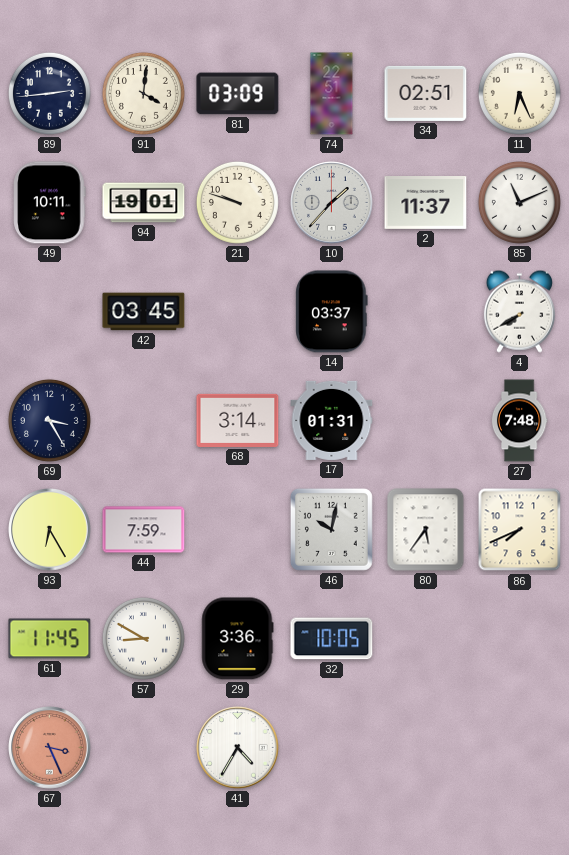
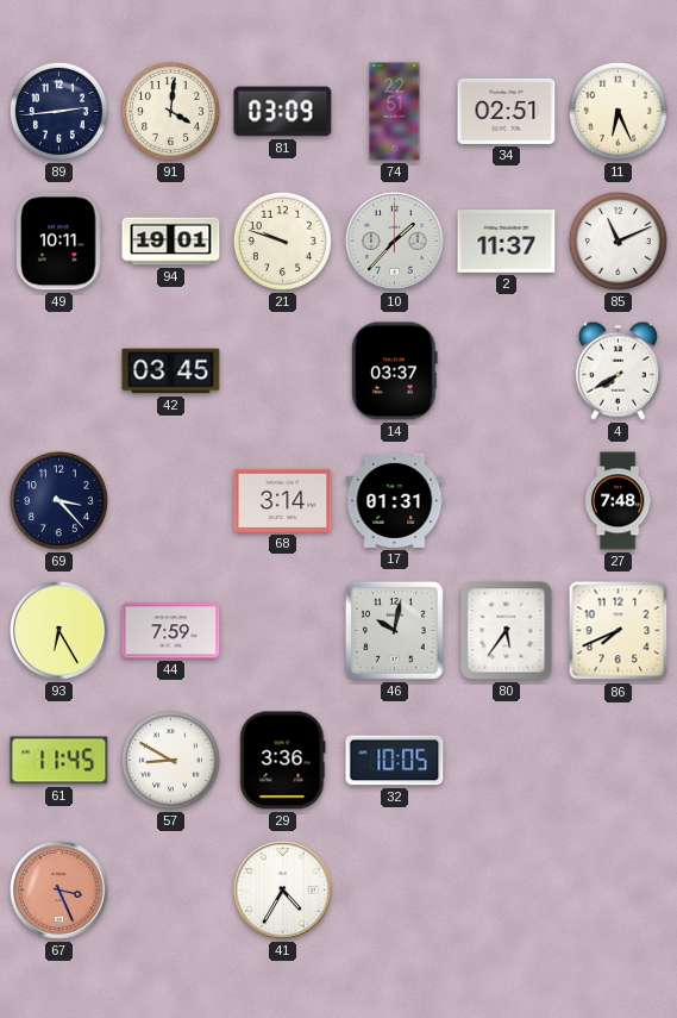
69: 3:25 -> 3:23 (58, 500)
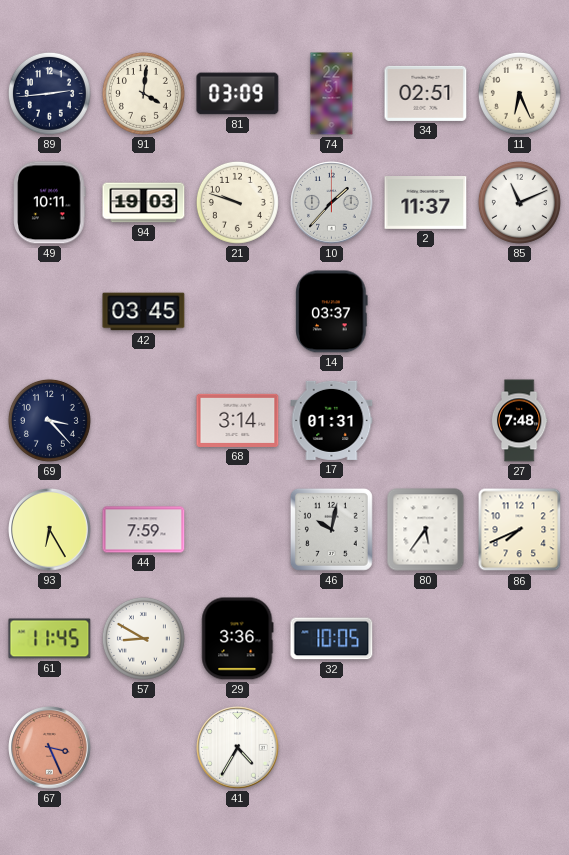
94: 19:01 -> 19:03 (144, 203)
4: 7:40 -> none (618, 370)
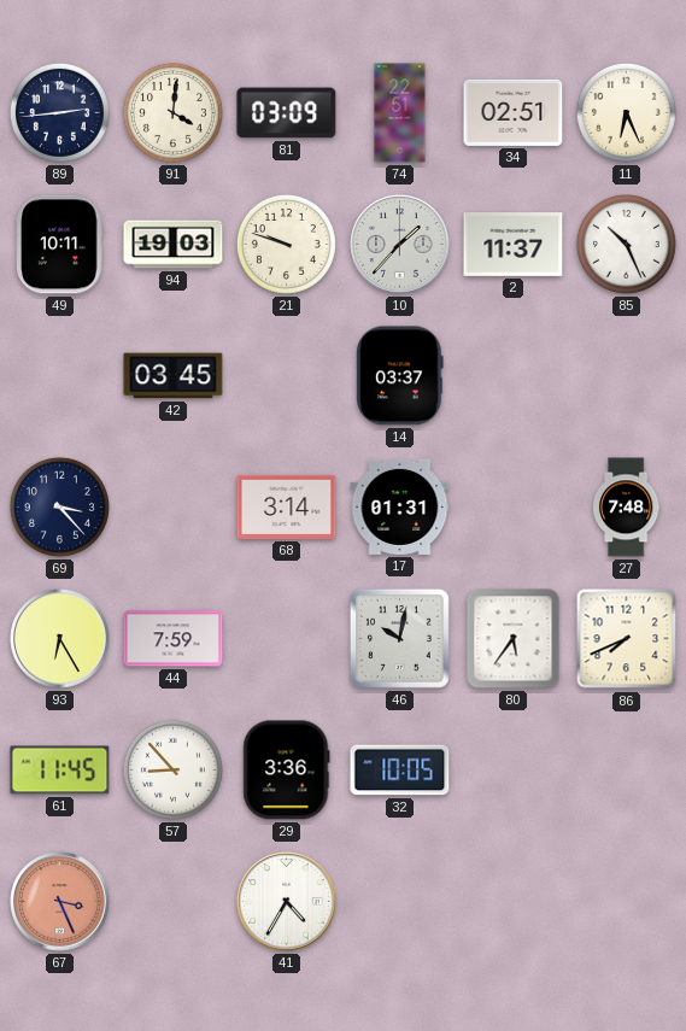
85: 11:11 -> 10:26 (626, 244)
57: 8:50 -> 8:53 (172, 769)
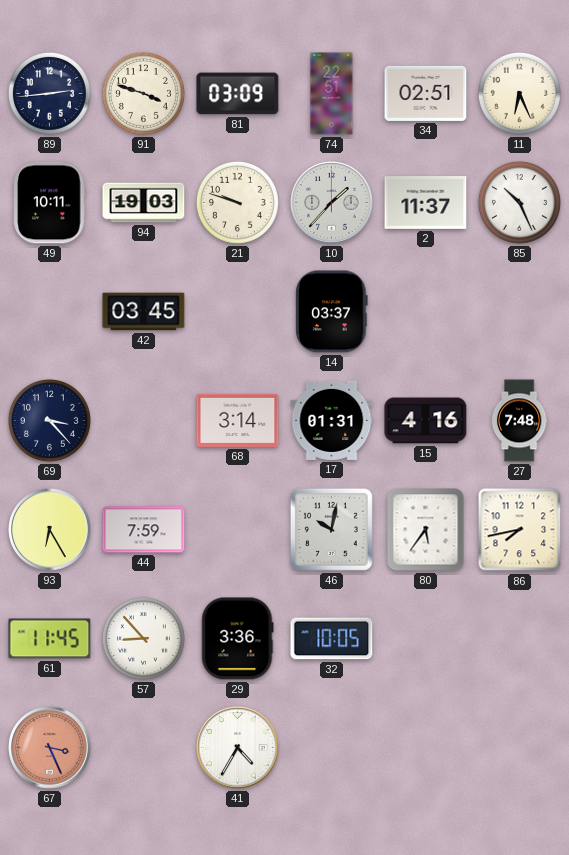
91: 4:01 -> 3:48 (143, 93)
15: none -> 4:16 (426, 421)
86: 7:41 -> 7:43 (520, 530)
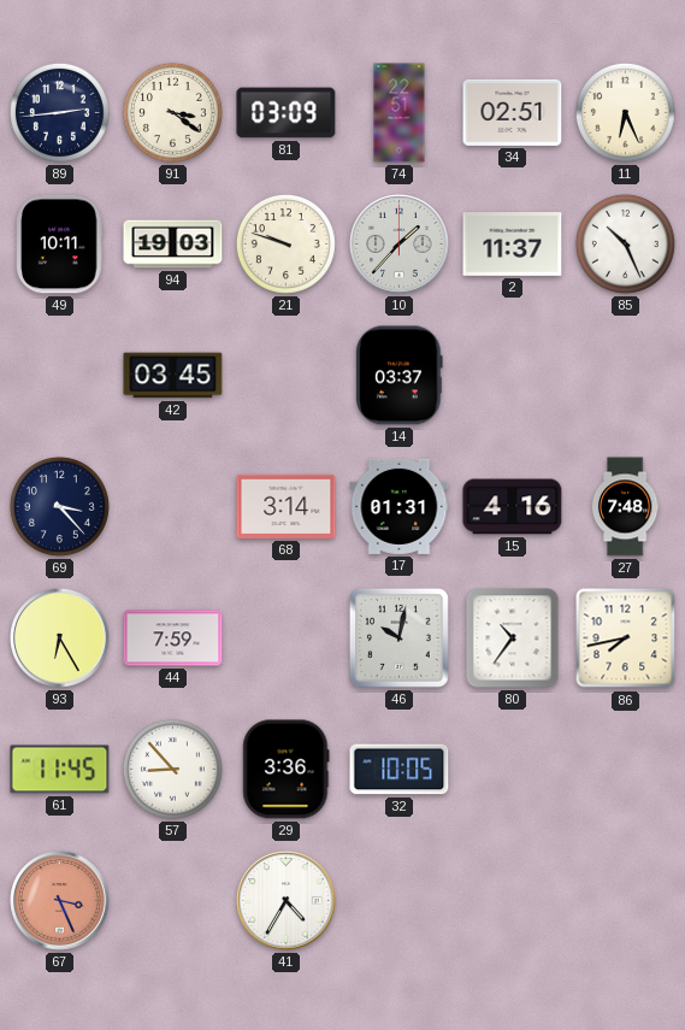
91: 3:48 -> 3:21 (172, 112)
80: 5:36 -> 10:36 (513, 638)
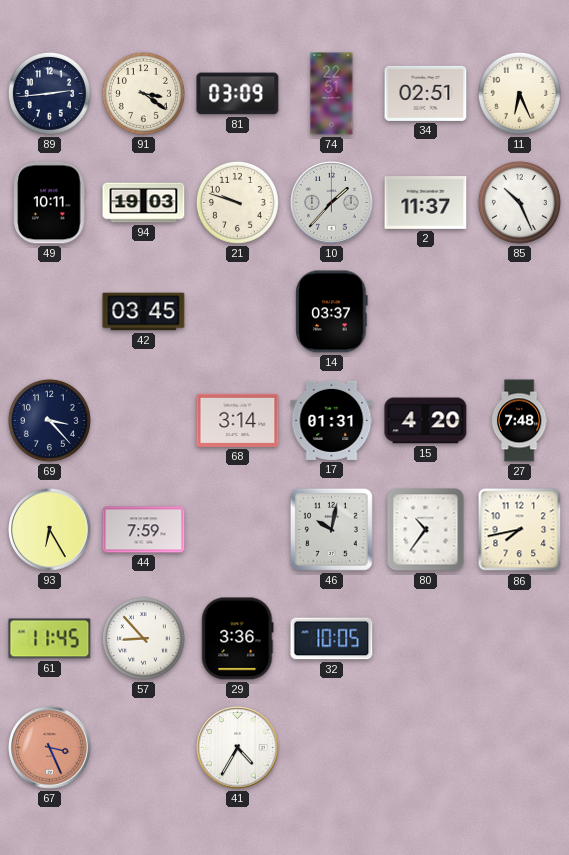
15: 4:16 -> 4:20 (426, 421)
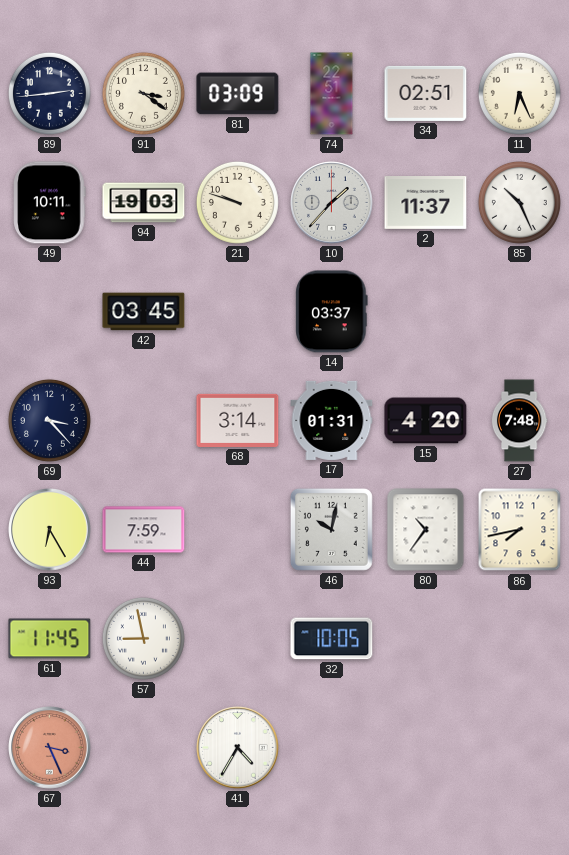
57: 8:53 -> 8:58 (143, 638)
29: 3:36 -> none (238, 639)
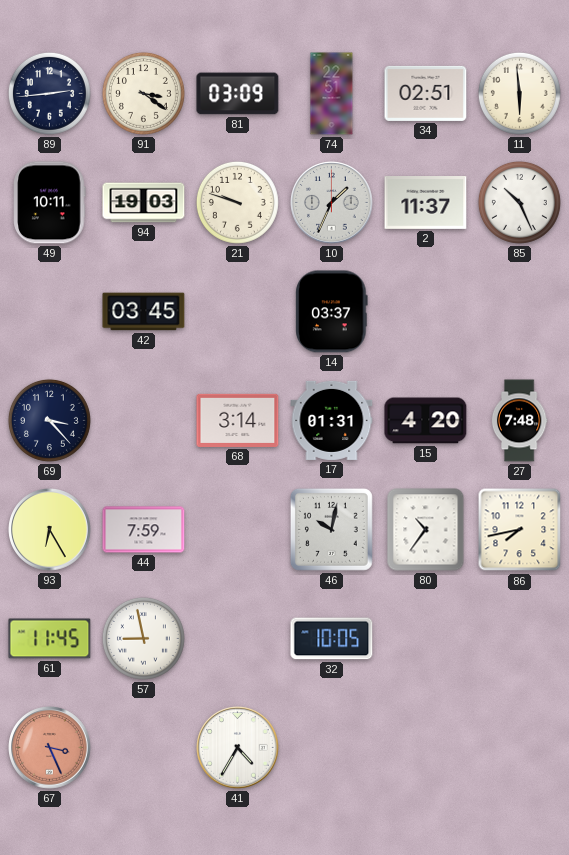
11: 6:26 -> 5:59 (519, 93)
10: 1:37 -> 1:34 (332, 203)
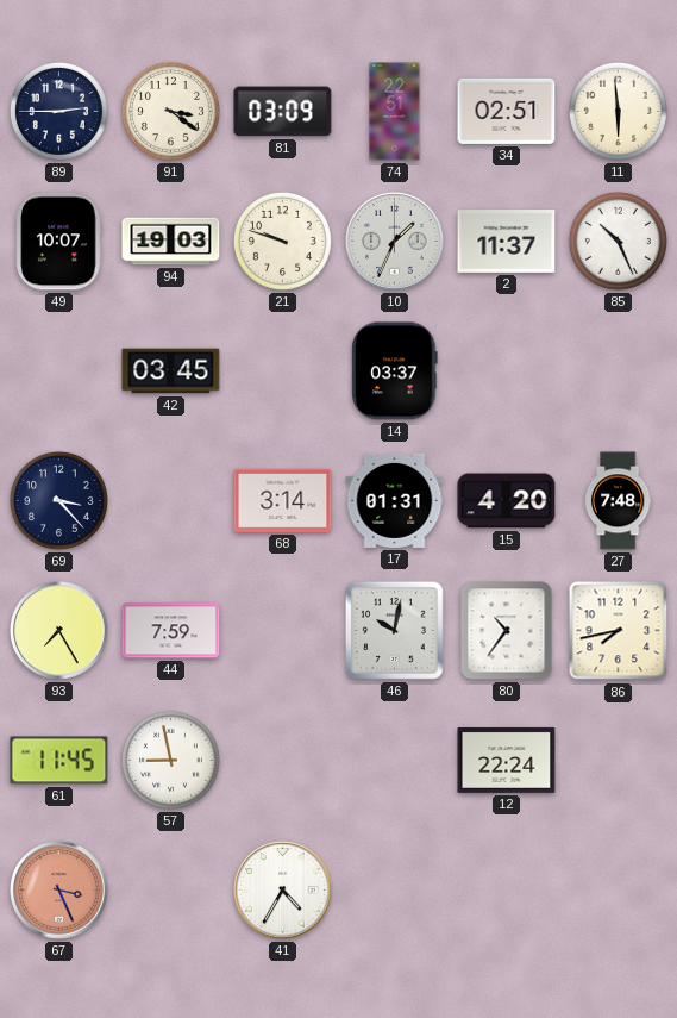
89: 2:44 -> 2:45 (58, 111)
49: 10:11 -> 10:07 (59, 242)
93: 6:25 -> 7:25 (59, 631)
32: 10:05 -> none (332, 639)
12: none -> 22:24 (507, 760)
